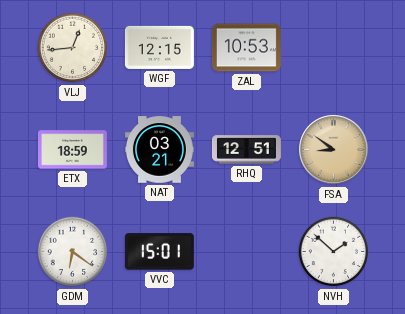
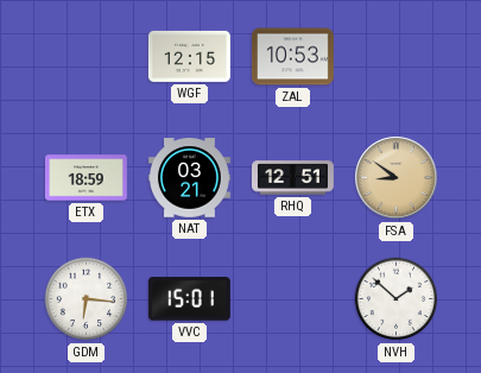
VLJ: 12:44 -> none (73, 48)
GDM: 6:21 -> 6:16 (87, 299)
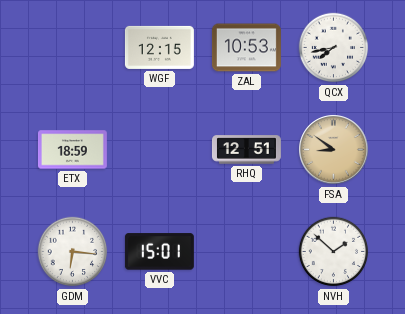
QCX: none -> 7:43 (334, 48)
NAT: 03:21 -> none (189, 178)
